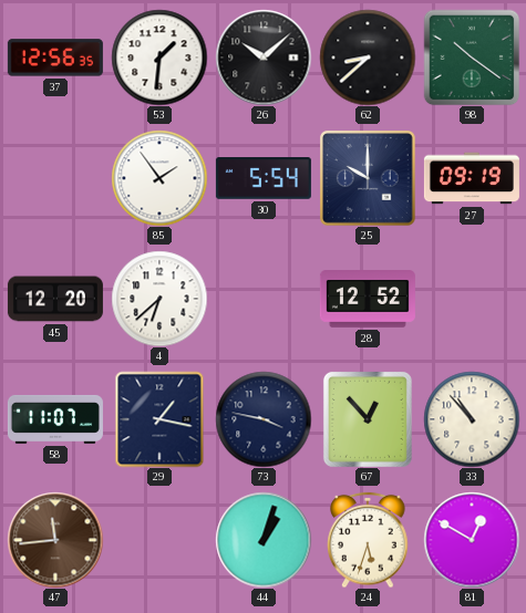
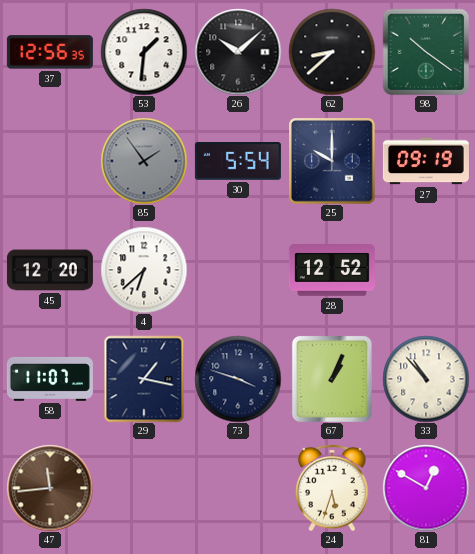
85 dial: white -> grey (144, 161)
73: 3:47 -> 3:48 (238, 379)
67: 12:53 -> 1:04 (332, 379)
44: 1:03 -> none (264, 540)
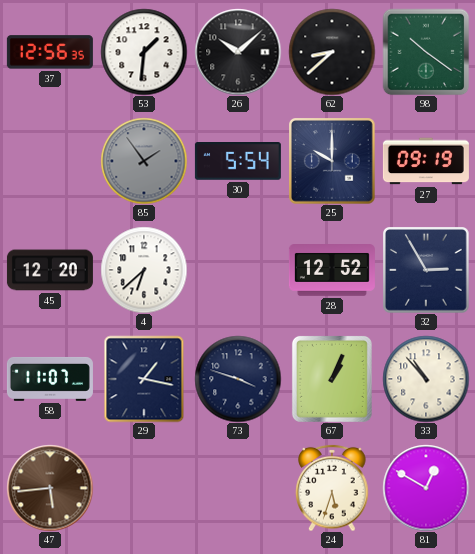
32: none -> 2:55 (426, 270)
47: 11:44 -> 5:44 (50, 488)
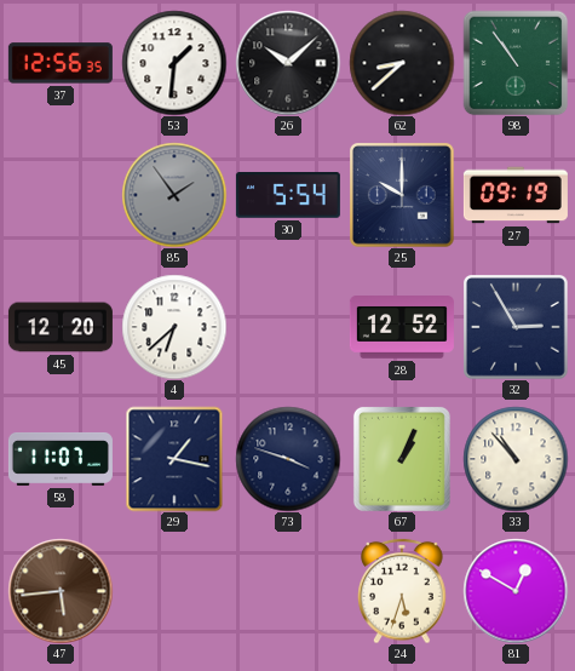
98: 10:21 -> 10:54 (516, 63)
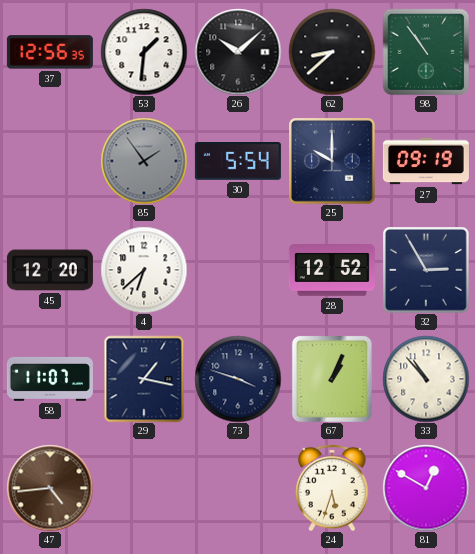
47: 5:44 -> 4:44 (50, 488)
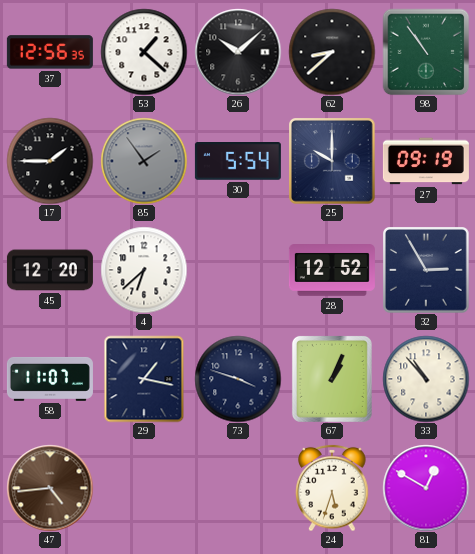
53: 1:31 -> 1:22 (144, 52)
17: none -> 1:45 (50, 161)
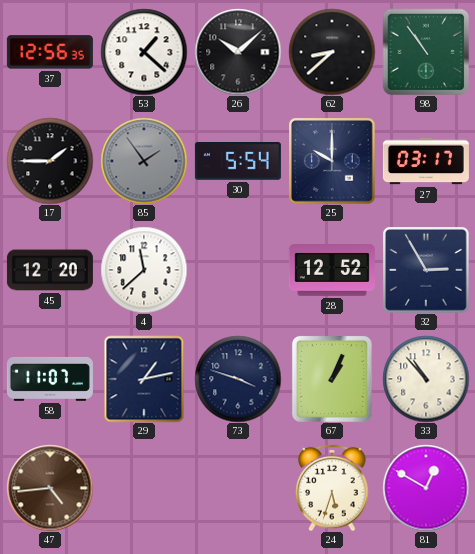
27: 09:19 -> 03:17 (426, 161)
4: 6:38 -> 11:38 (144, 270)
29: 1:17 -> 1:13 (144, 379)
